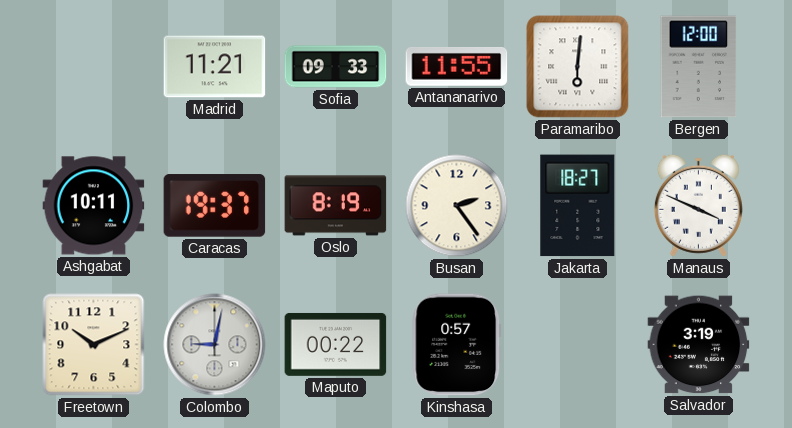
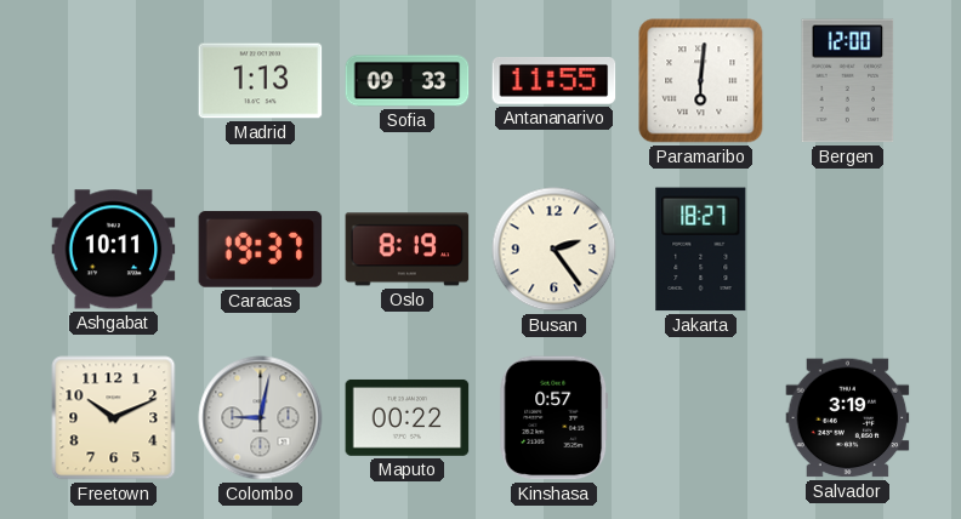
Madrid: 11:21 -> 1:13 (261, 81)
Manaus: 3:49 -> none (698, 205)
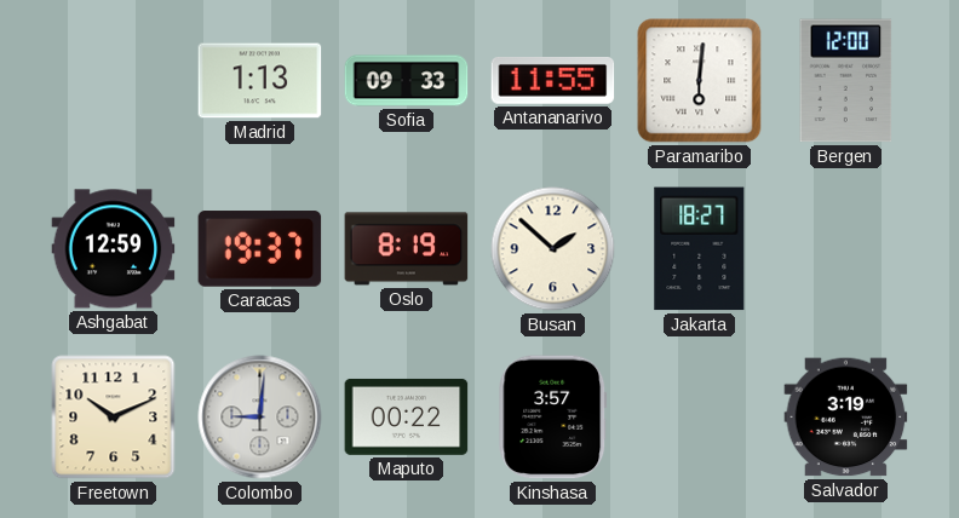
Ashgabat: 10:11 -> 12:59 (114, 249)
Busan: 2:24 -> 1:52 (553, 249)
Colombo: 9:02 -> 9:01 (260, 418)
Kinshasa: 0:57 -> 3:57 (553, 418)
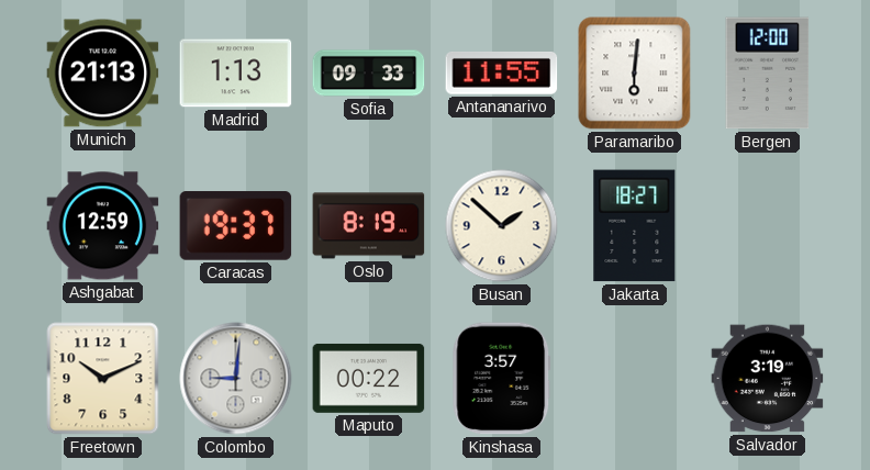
Munich: none -> 21:13 (103, 74)
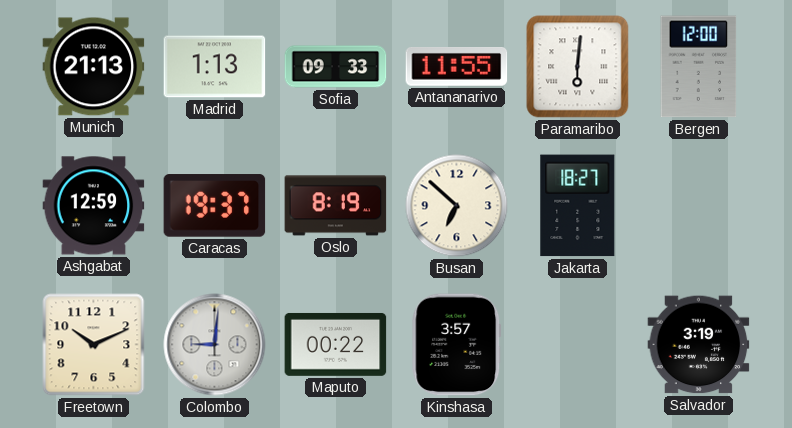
Busan: 1:52 -> 6:52 (457, 206)
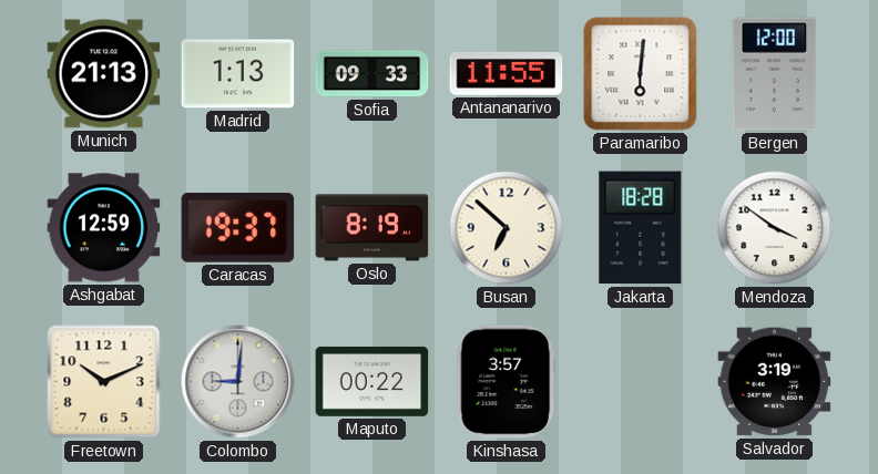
Jakarta: 18:27 -> 18:28 (641, 228)
Mendoza: none -> 3:51 (775, 228)
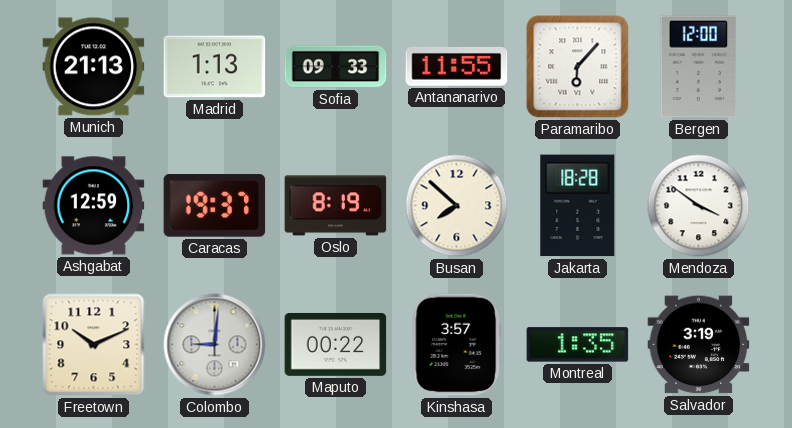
Paramaribo: 6:01 -> 6:07 (578, 67)
Busan: 6:52 -> 7:52 (457, 206)
Montreal: none -> 1:35 (578, 345)
